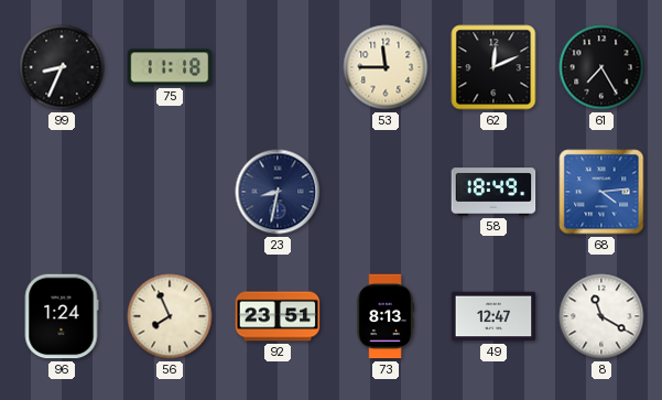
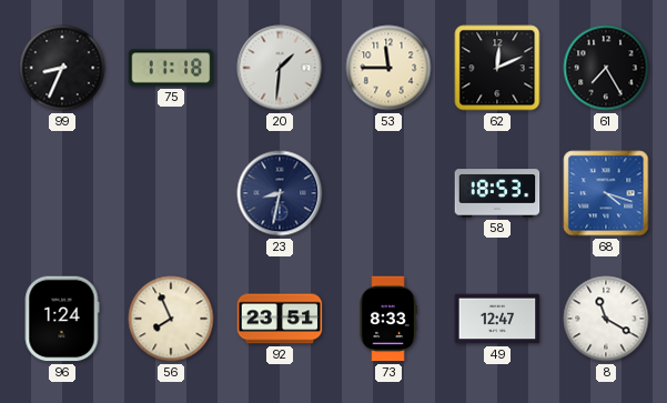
20: none -> 1:31 (280, 68)
58: 18:49 -> 18:53 (497, 193)
68: 4:14 -> 4:18 (606, 193)
73: 8:13 -> 8:33 (388, 319)
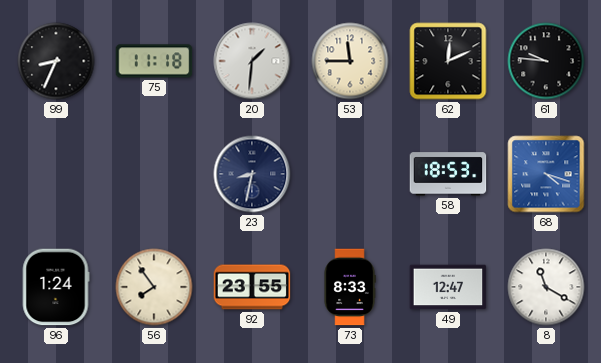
61: 7:25 -> 9:46 (546, 61)
56: 7:56 -> 7:54 (154, 287)
92: 23:51 -> 23:55 (252, 287)
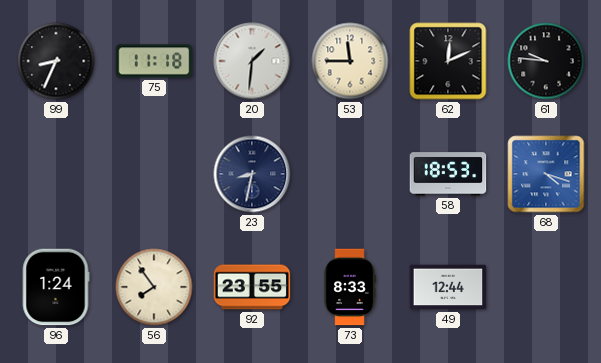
49: 12:47 -> 12:44 (448, 287)
8: 11:20 -> none (546, 287)
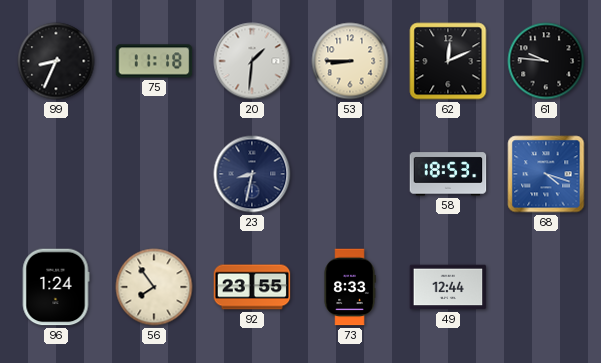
53: 11:45 -> 8:45 (350, 61)
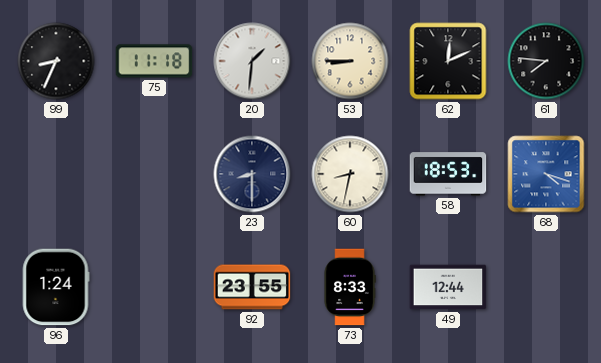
61: 9:46 -> 7:46 (546, 61)
23: 8:32 -> 8:30 (252, 174)
60: none -> 8:32 (350, 174)
56: 7:54 -> none (154, 287)
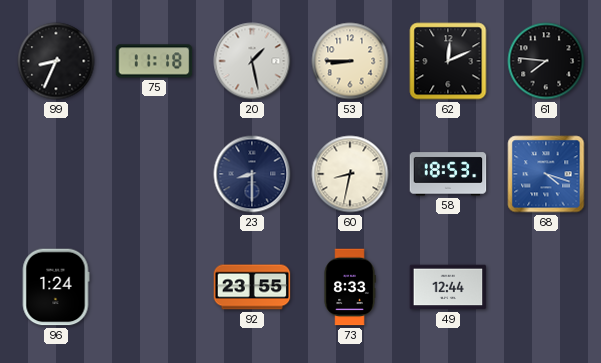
20: 1:31 -> 1:28 (252, 61)
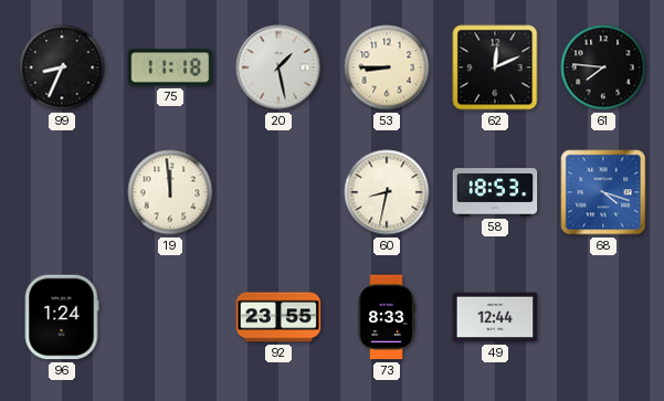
19: none -> 11:59 (170, 192)
23: 8:30 -> none (252, 174)
